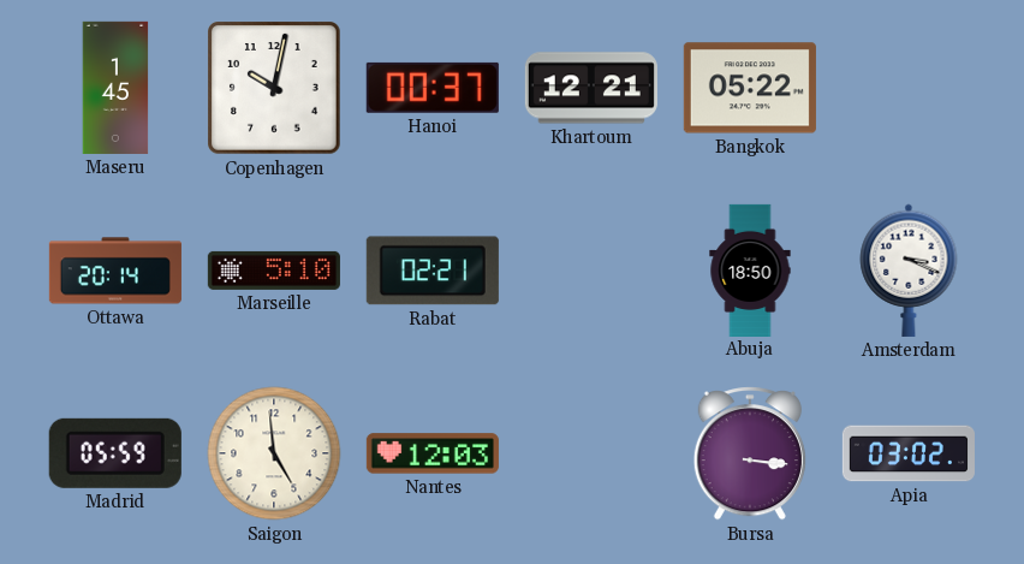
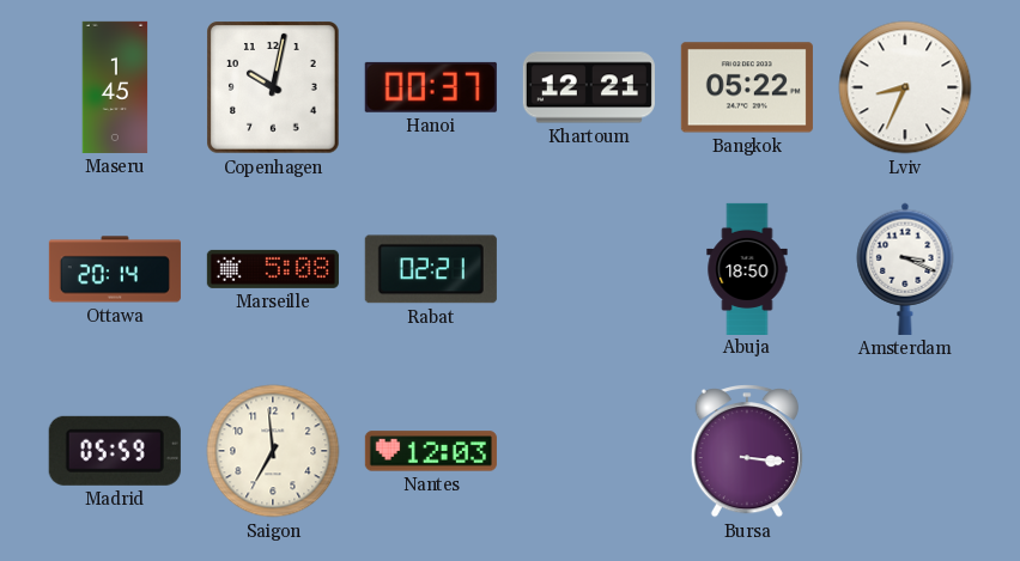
Lviv: none -> 8:34 (905, 87)
Marseille: 5:10 -> 5:08 (273, 269)
Saigon: 4:59 -> 6:59 (273, 451)
Apia: 03:02 -> none (909, 453)
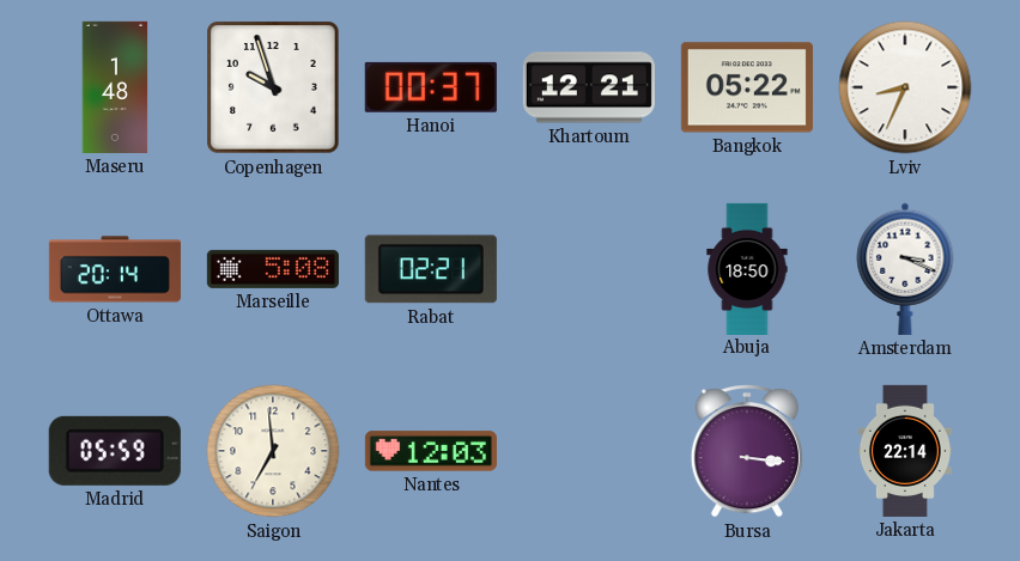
Maseru: 1:45 -> 1:48 (115, 87)
Copenhagen: 10:02 -> 9:57 (274, 89)
Jakarta: none -> 22:14 (905, 451)
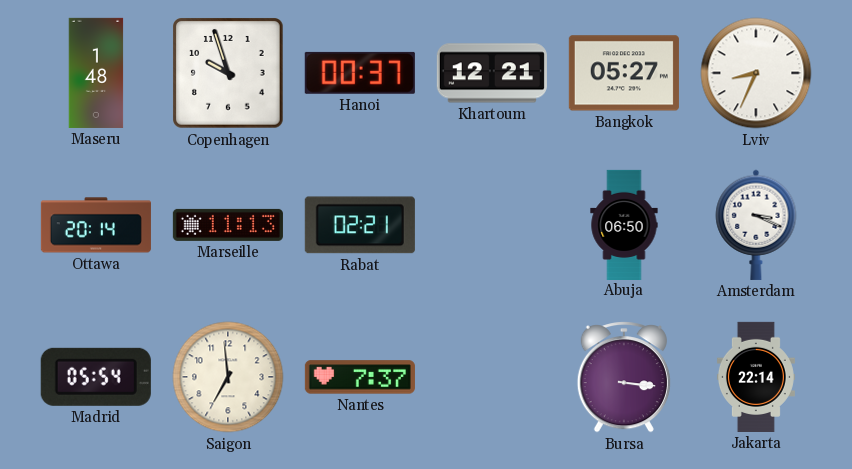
Bangkok: 05:22 -> 05:27 (624, 73)
Marseille: 5:08 -> 11:13 (228, 225)
Abuja: 18:50 -> 06:50 (624, 224)
Madrid: 05:59 -> 05:54 (96, 377)
Nantes: 12:03 -> 7:37 (360, 377)
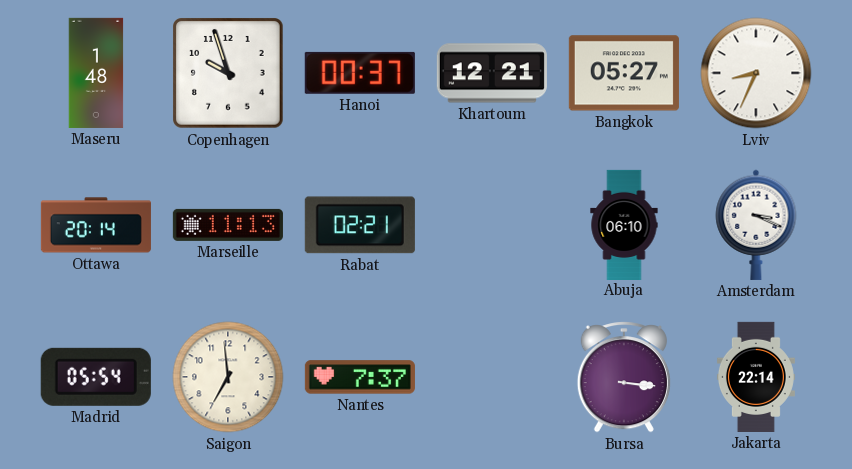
Abuja: 06:50 -> 06:10 (624, 224)
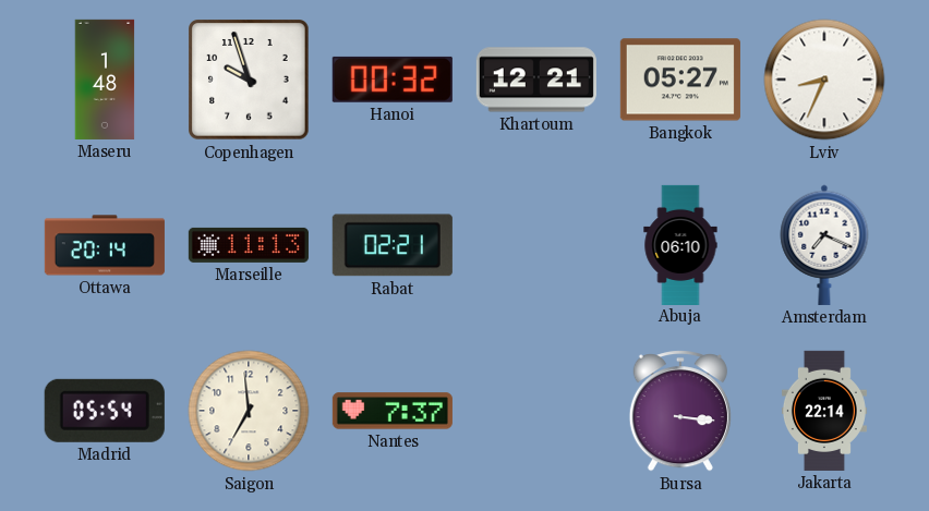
Hanoi: 00:37 -> 00:32 (393, 80)
Amsterdam: 3:19 -> 7:19 (824, 245)
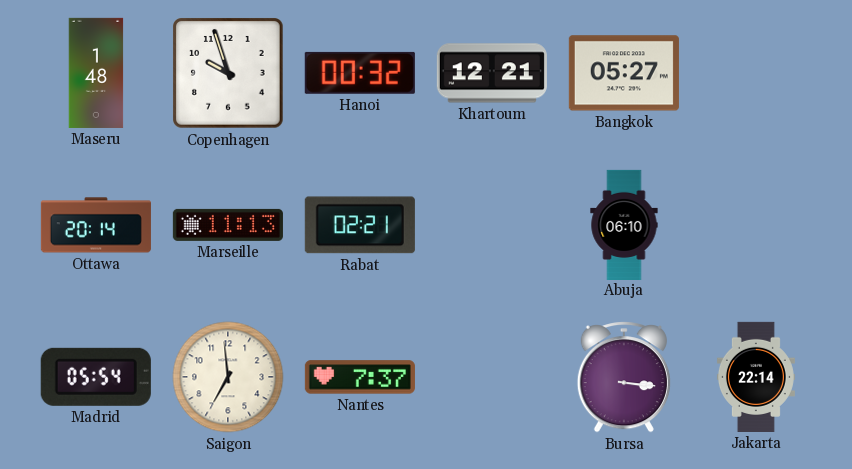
Lviv: 8:34 -> none (824, 80)
Amsterdam: 7:19 -> none (824, 245)
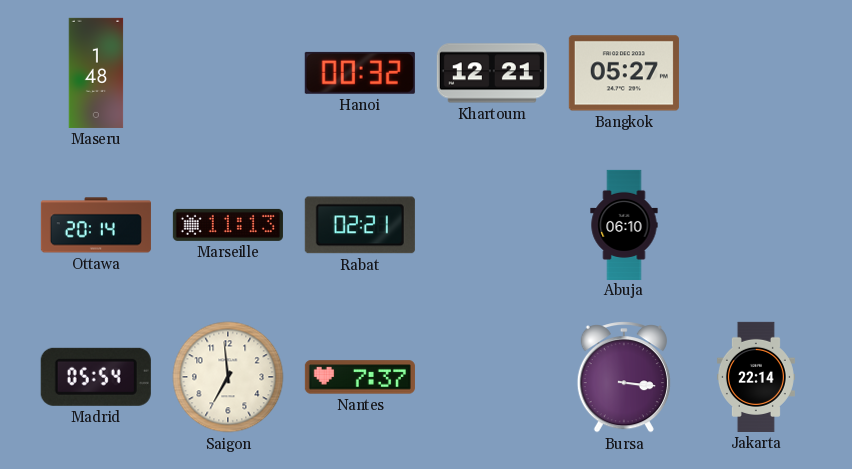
Copenhagen: 9:57 -> none (229, 74)
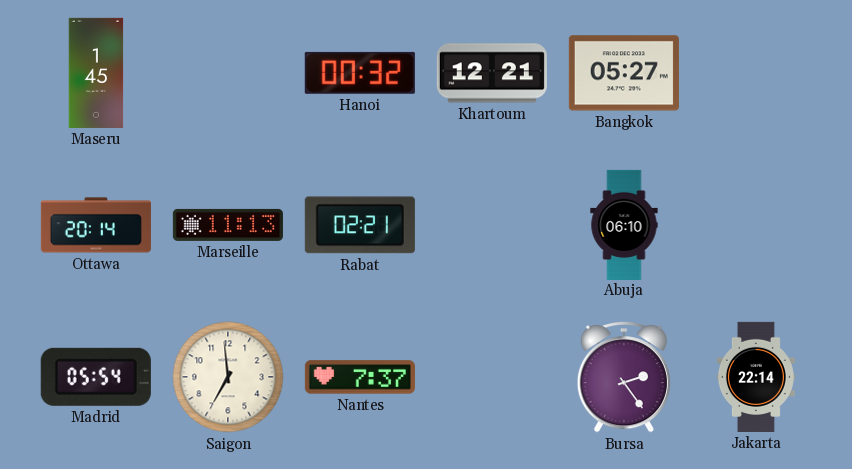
Maseru: 1:48 -> 1:45 (96, 73)
Bursa: 3:16 -> 2:24 (624, 377)
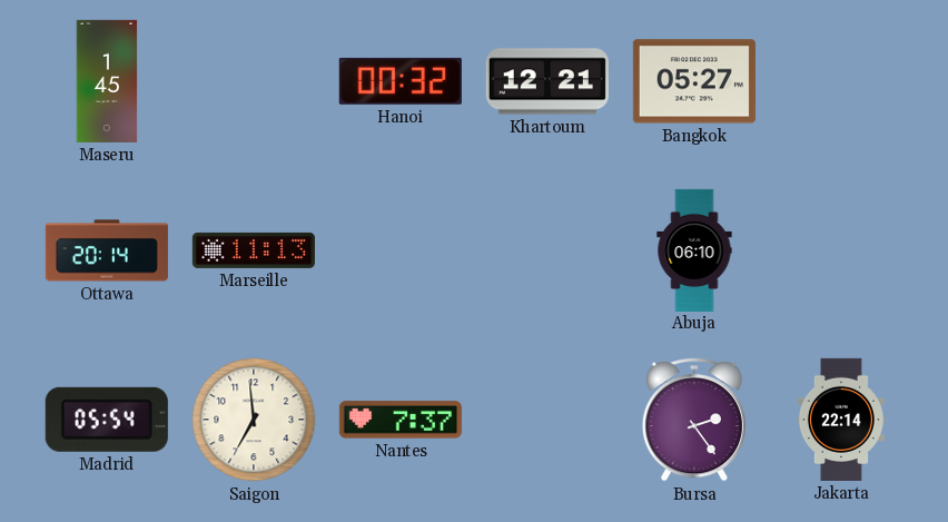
Rabat: 02:21 -> none (360, 225)
